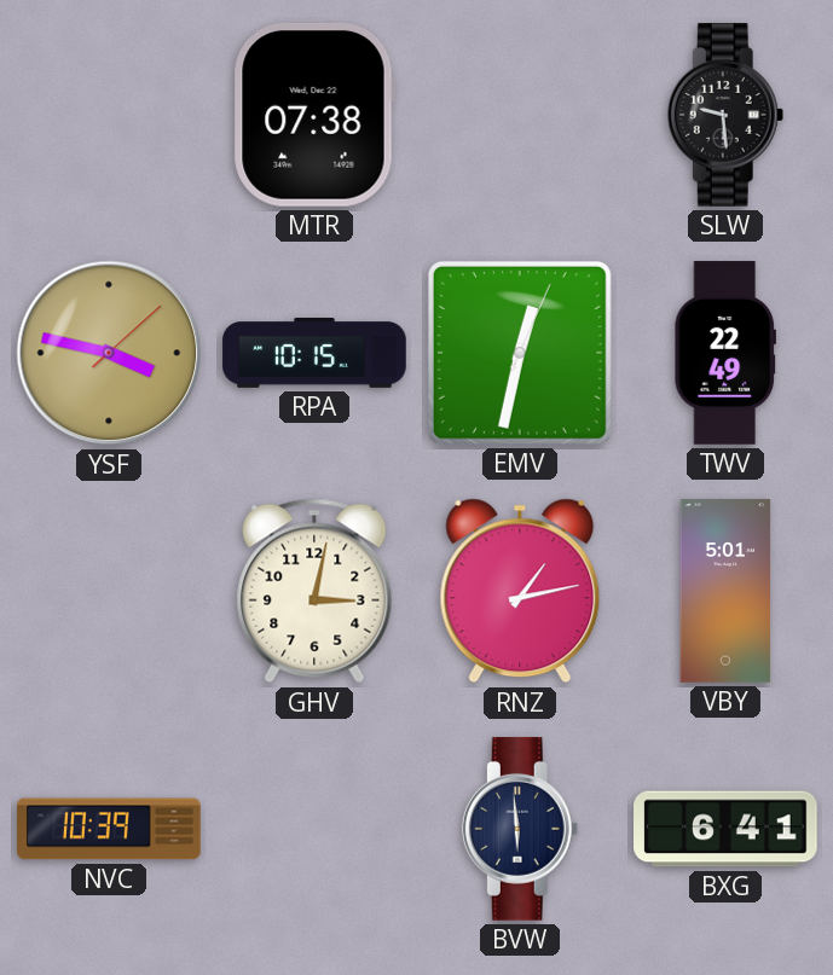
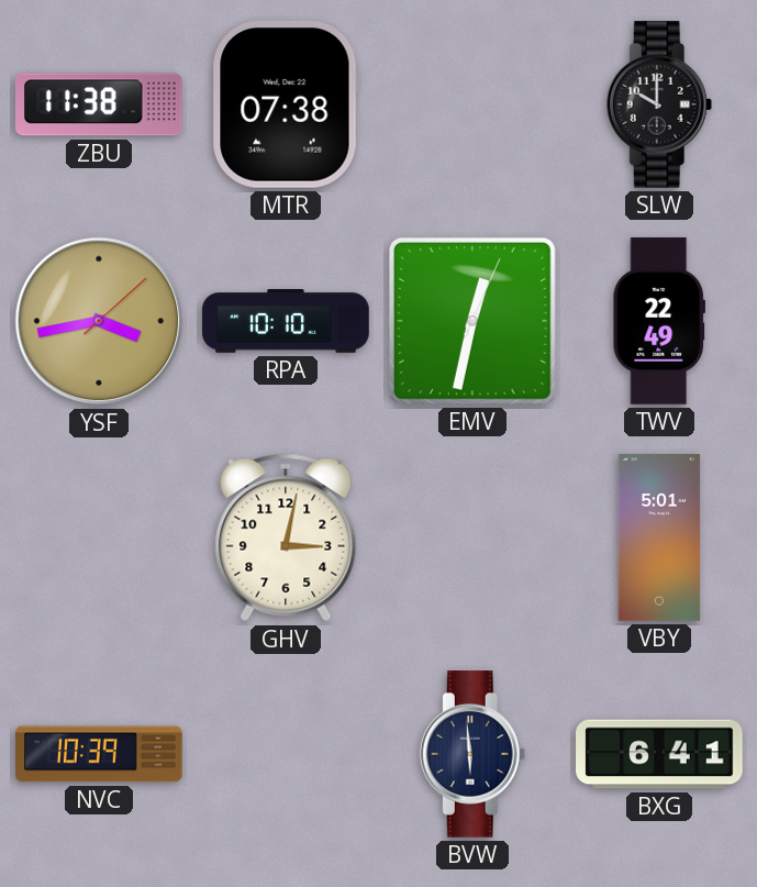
ZBU: none -> 11:38 (100, 104)
SLW: 9:29 -> 10:00 (659, 104)
YSF: 3:47 -> 3:43 (99, 321)
RPA: 10:15 -> 10:10 (286, 322)
RNZ: 1:13 -> none (520, 591)
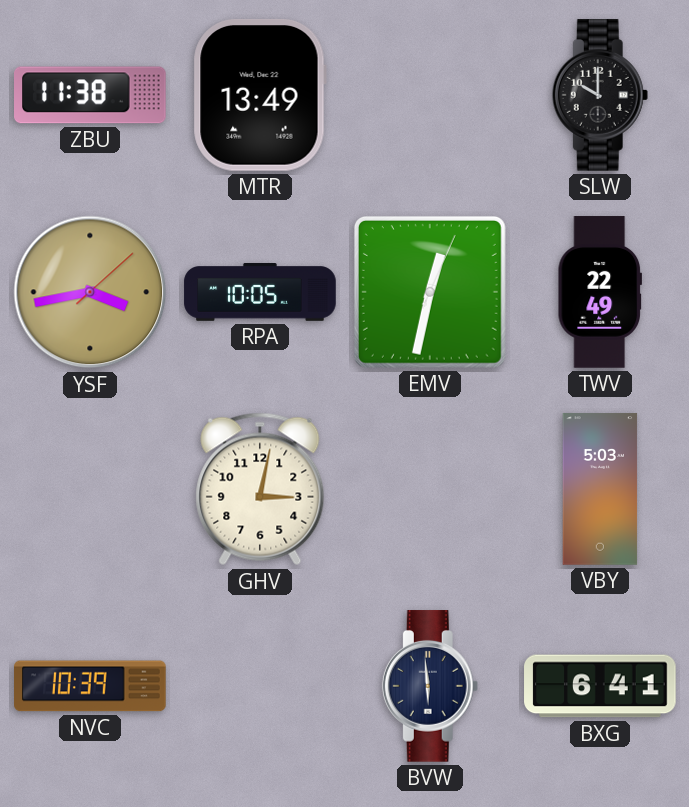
MTR: 07:38 -> 13:49 (260, 95)
RPA: 10:10 -> 10:05 (260, 293)
VBY: 5:01 -> 5:03 (600, 489)
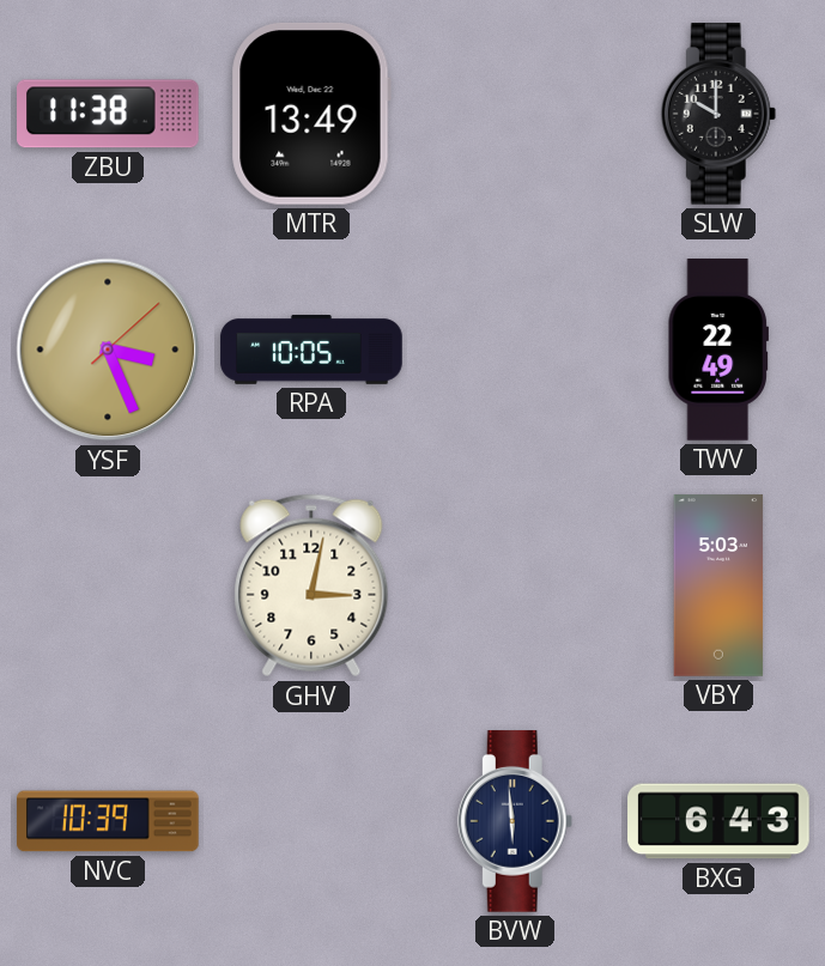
YSF: 3:43 -> 3:26 (108, 350)
EMV: 12:32 -> none (430, 292)
BXG: 6:41 -> 6:43 (718, 821)
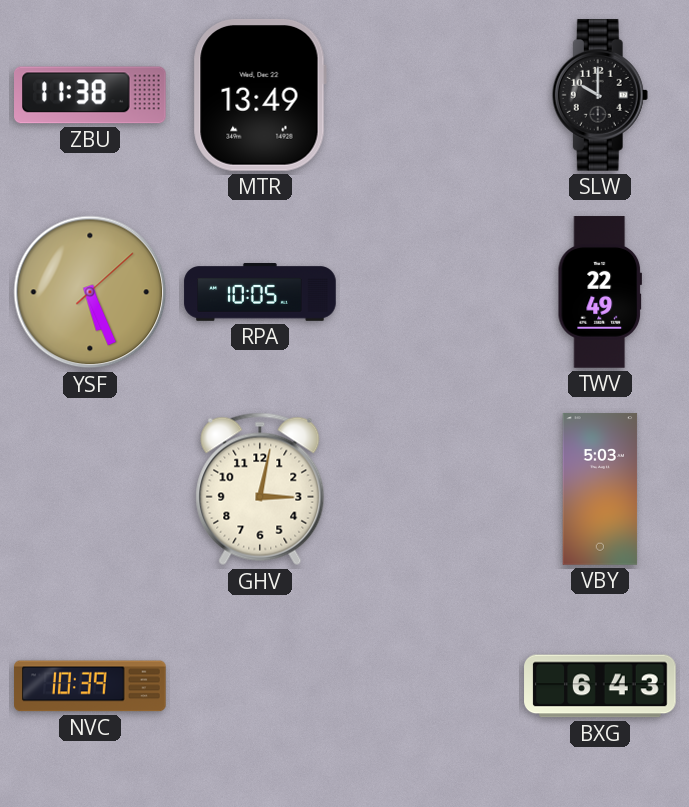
YSF: 3:26 -> 5:26 (90, 292)
BVW: 5:59 -> none (515, 821)
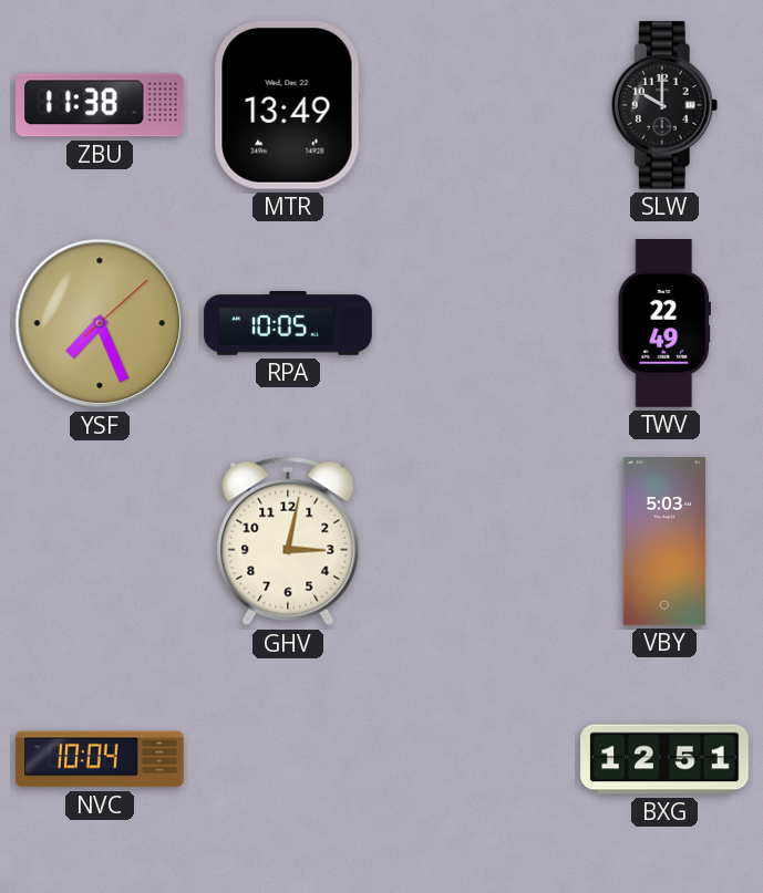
YSF: 5:26 -> 7:26 (100, 323)
NVC: 10:39 -> 10:04 (100, 759)
BXG: 6:43 -> 12:51 (664, 759)
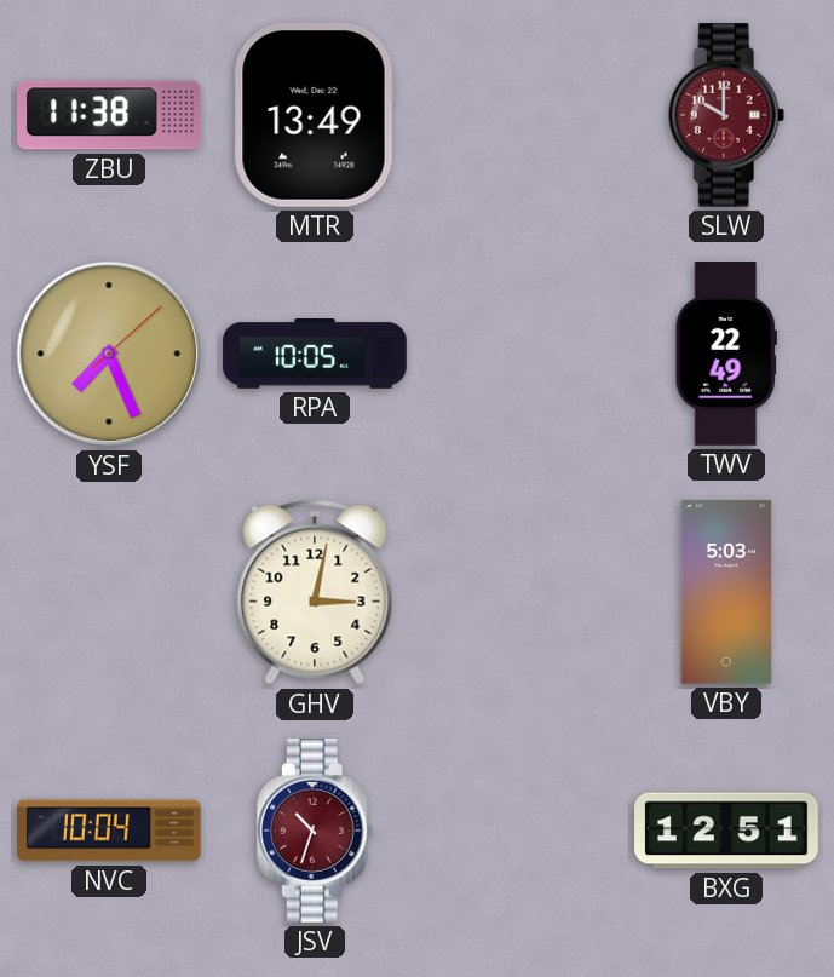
SLW dial: black -> burgundy (726, 115)
JSV: none -> 10:33 (315, 831)
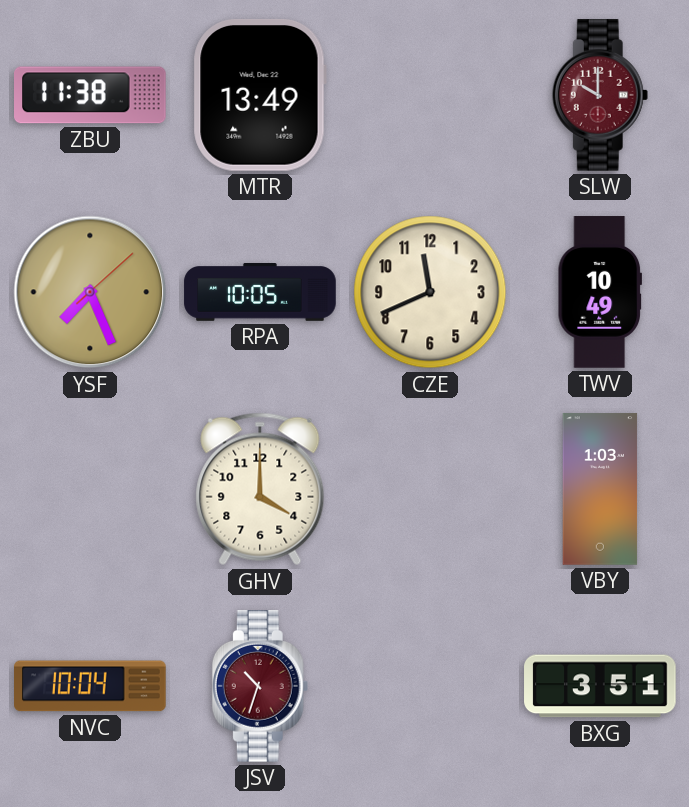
CZE: none -> 11:41 (430, 292)
TWV: 22:49 -> 10:49 (599, 292)
GHV: 3:02 -> 4:00 (260, 489)
VBY: 5:03 -> 1:03 (600, 489)
BXG: 12:51 -> 3:51 (600, 686)
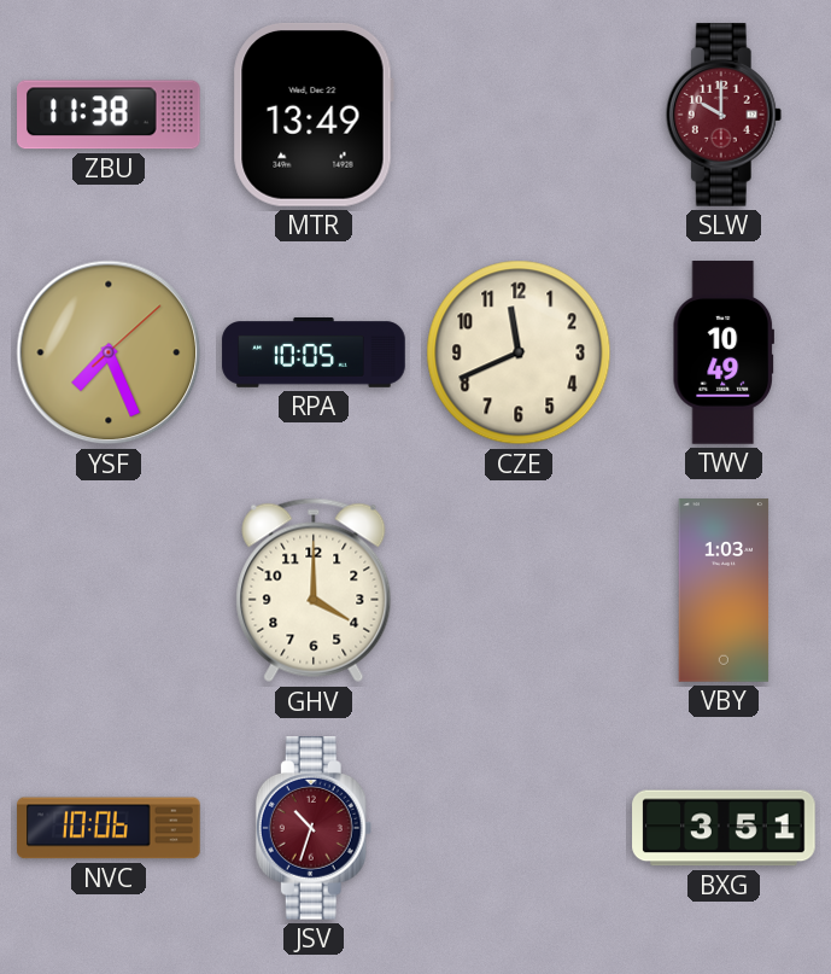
NVC: 10:04 -> 10:06 (109, 828)
